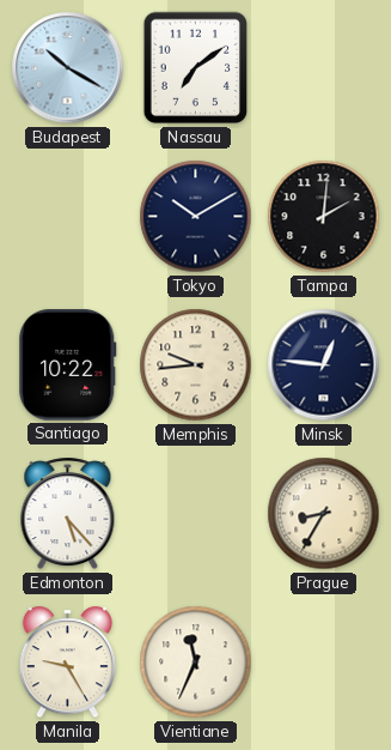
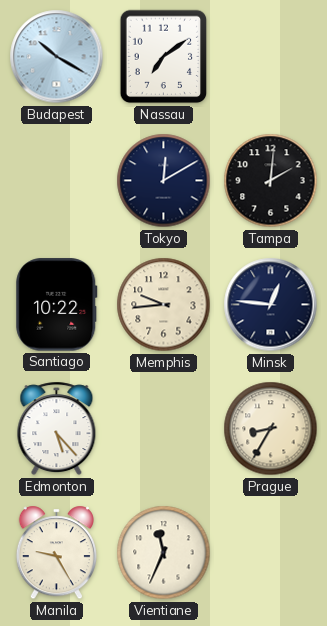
Tokyo: 10:10 -> 12:10 (164, 181)
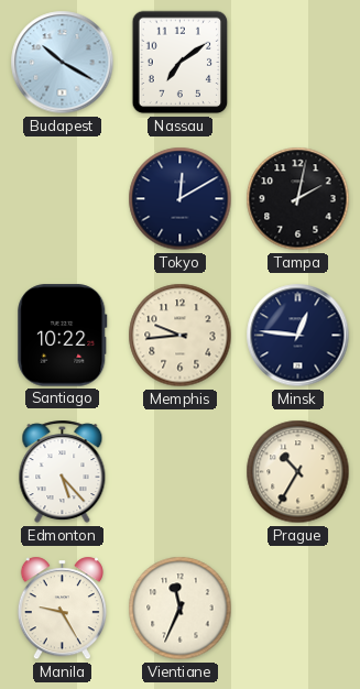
Tampa: 2:01 -> 2:02 (298, 199)
Prague: 8:35 -> 10:35 (298, 472)
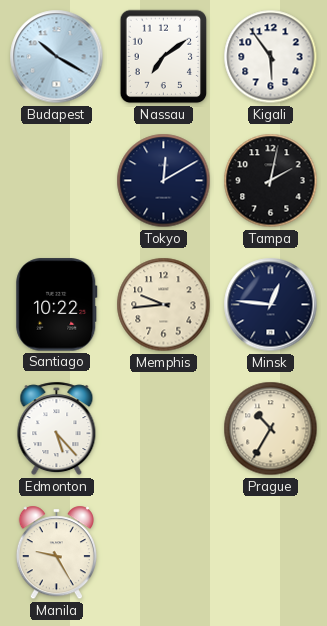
Kigali: none -> 5:54 (271, 57)
Vientiane: 11:34 -> none (181, 609)
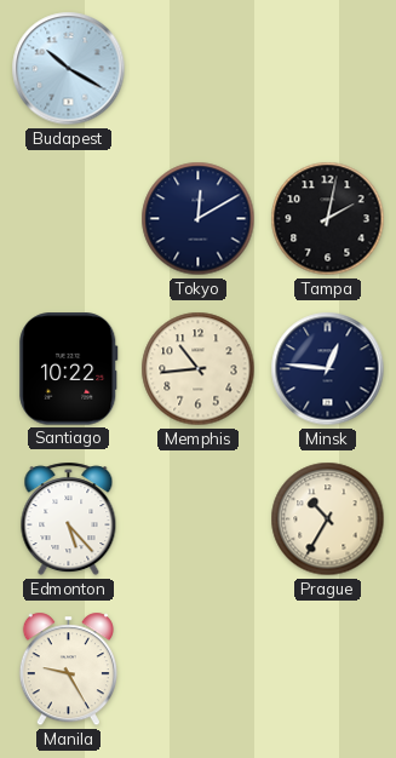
Nassau: 7:09 -> none (164, 57)
Kigali: 5:54 -> none (271, 57)
Memphis: 9:44 -> 10:44 (199, 369)
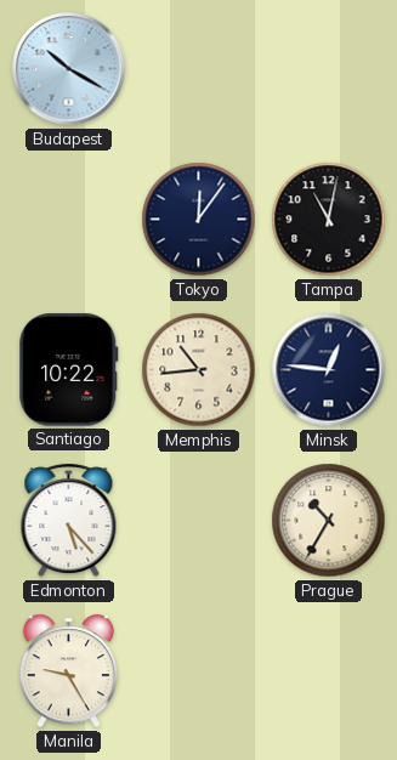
Tokyo: 12:10 -> 12:06 (199, 220)
Tampa: 2:02 -> 11:02 (329, 220)
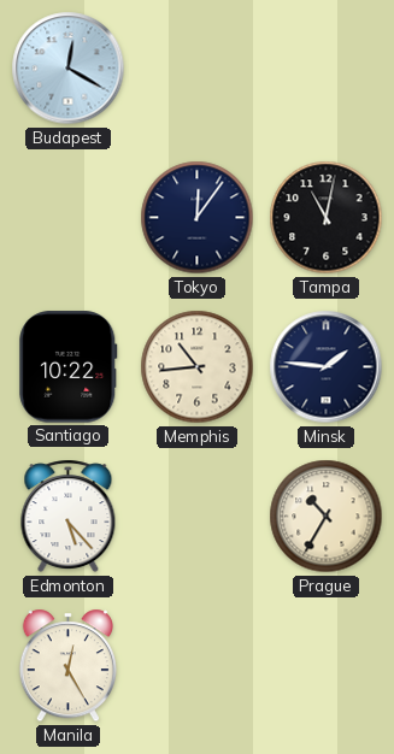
Budapest: 10:20 -> 12:20 (69, 69)
Minsk: 12:46 -> 1:46 (327, 367)
Manila: 9:25 -> 12:25 (67, 666)
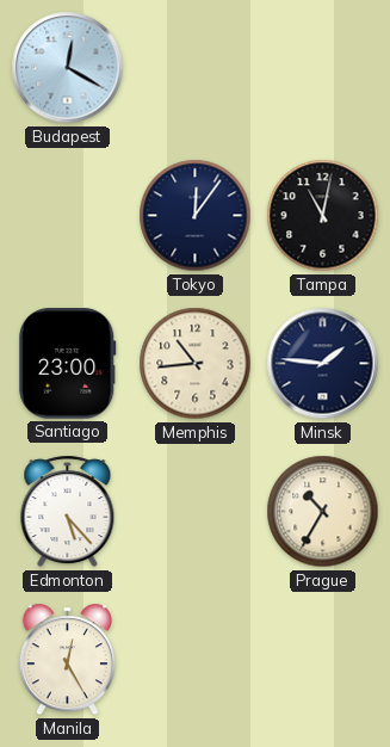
Santiago: 10:22 -> 23:00 (68, 364)
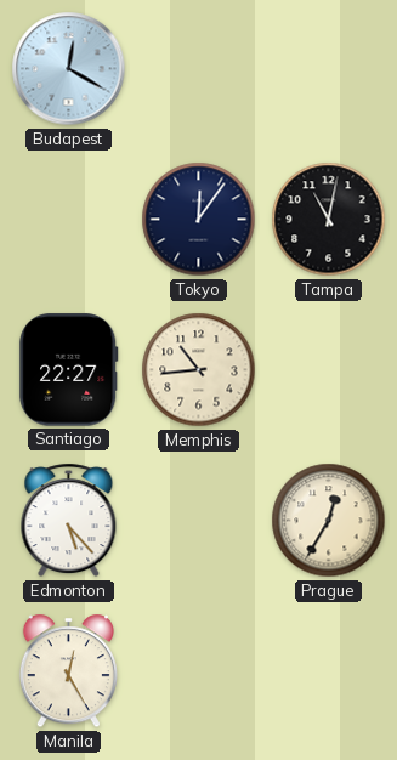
Santiago: 23:00 -> 22:27 (69, 370)
Minsk: 1:46 -> none (323, 364)
Prague: 10:35 -> 12:35 (329, 521)
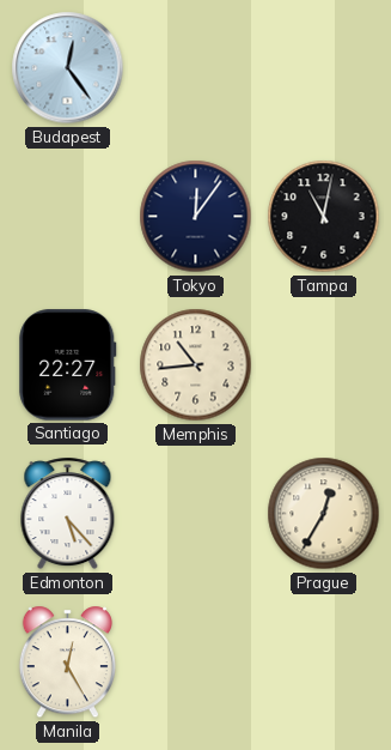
Budapest: 12:20 -> 12:24 (68, 68)
